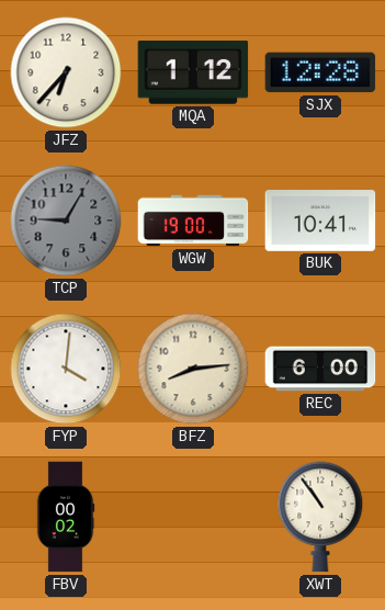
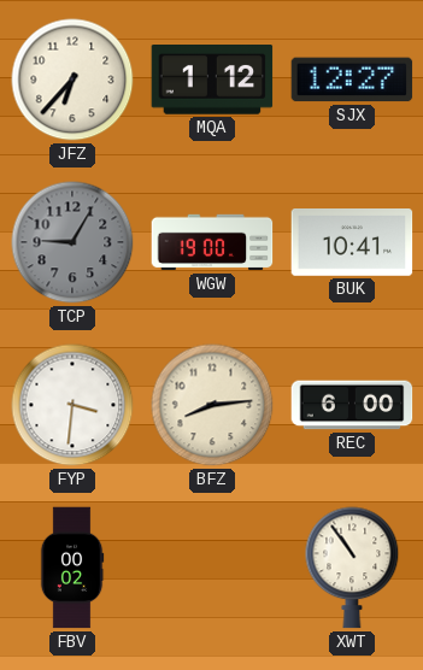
SJX: 12:28 -> 12:27 (352, 80)
FYP: 4:01 -> 3:31 (72, 405)
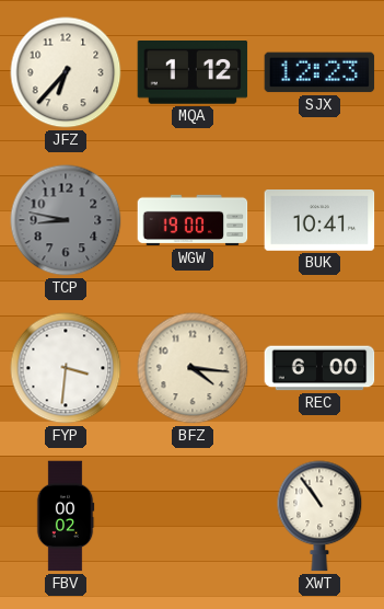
SJX: 12:27 -> 12:23 (319, 72)
TCP: 9:05 -> 8:47 (66, 220)
BFZ: 8:14 -> 4:16 (193, 368)
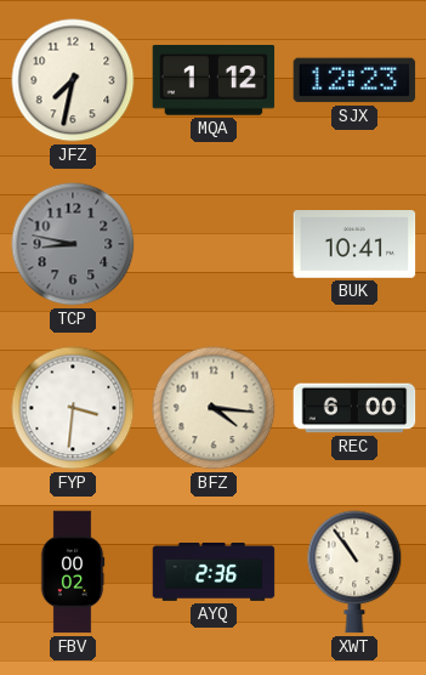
JFZ: 6:37 -> 7:32 (73, 80)
WGW: 19:00 -> none (193, 220)
AYQ: none -> 2:36 (214, 573)
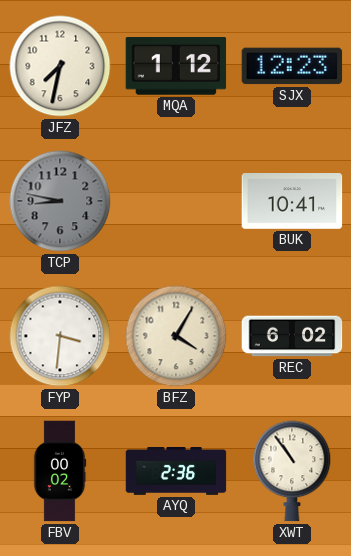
BFZ: 4:16 -> 4:05 (176, 336)
REC: 6:00 -> 6:02 (292, 336)
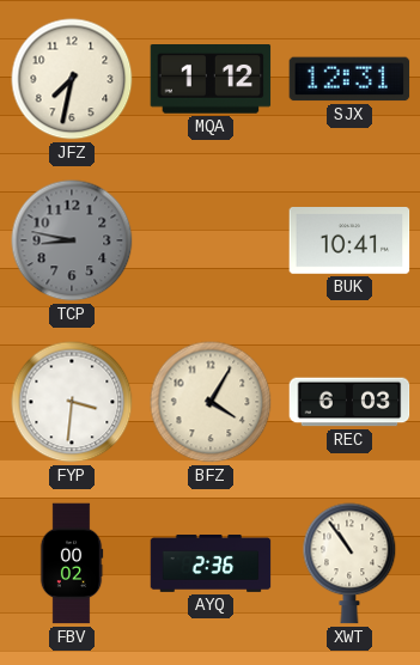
SJX: 12:23 -> 12:31 (349, 79)
REC: 6:02 -> 6:03 (349, 402)
